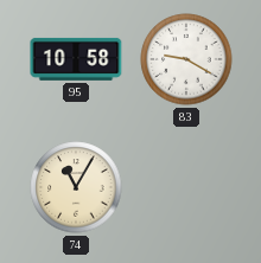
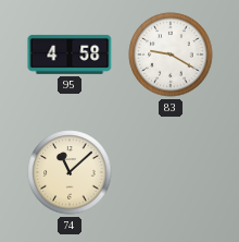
95: 10:58 -> 4:58 (70, 55)
74: 11:05 -> 11:08 (70, 172)
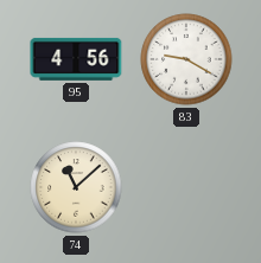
95: 4:58 -> 4:56 (76, 59)
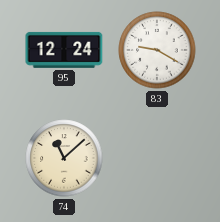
95: 4:56 -> 12:24 (64, 50)
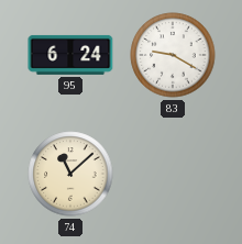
95: 12:24 -> 6:24 (70, 55)
